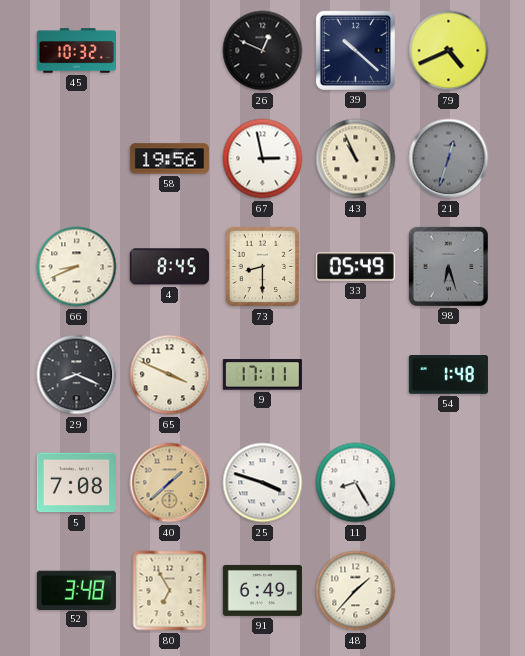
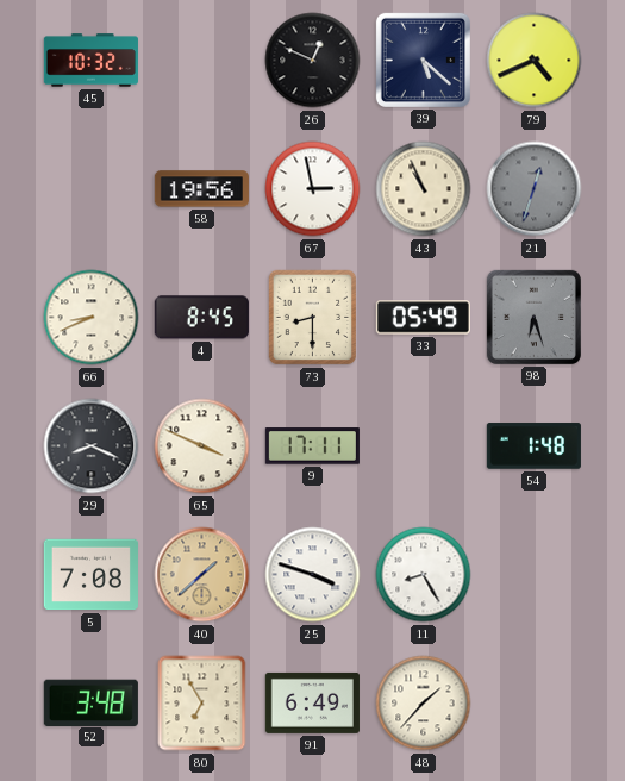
39: 10:22 -> 5:22 (423, 60)
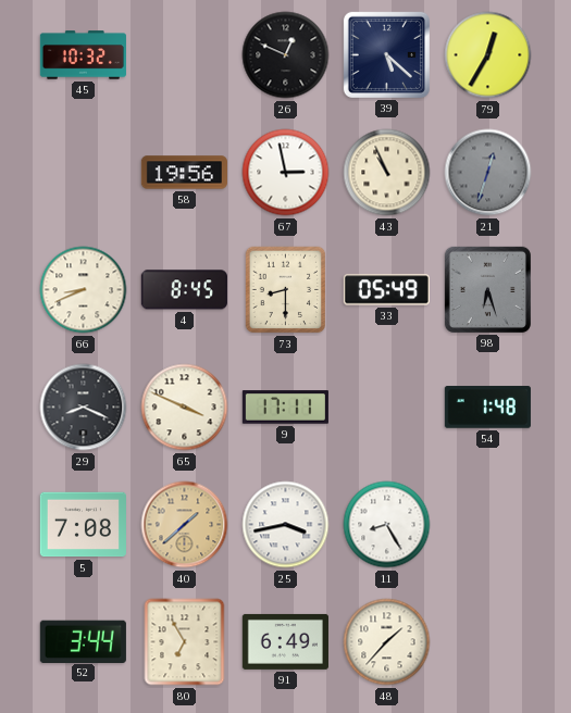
79: 4:41 -> 12:35 (488, 55)
25: 3:48 -> 3:43 (286, 525)
52: 3:48 -> 3:44 (83, 641)
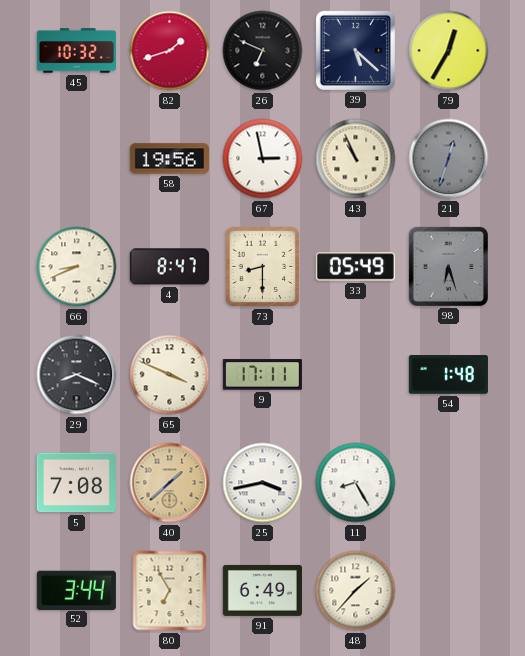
82: none -> 1:42 (170, 51)
26: 12:49 -> 6:49 (263, 51)
4: 8:45 -> 8:47 (169, 267)
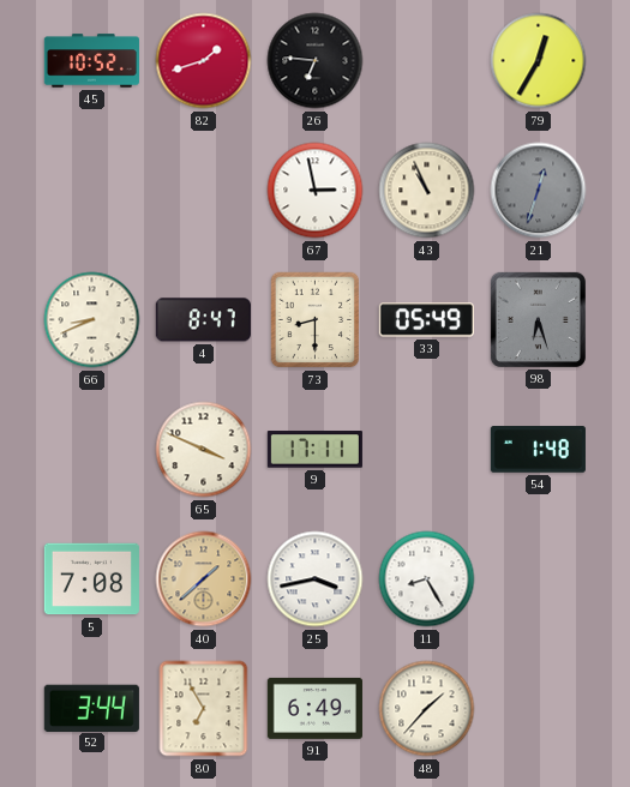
45: 10:32 -> 10:52 (91, 61)
26: 6:49 -> 6:46 (316, 61)
39: 5:22 -> none (355, 50)
58: 19:56 -> none (169, 159)
29: 8:19 -> none (77, 375)
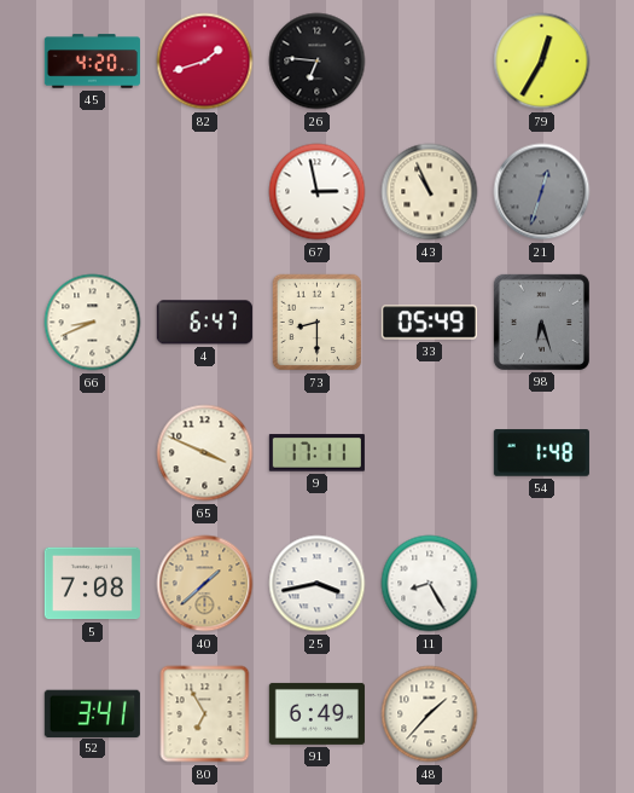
45: 10:52 -> 4:20 (92, 62)
4: 8:47 -> 6:47 (204, 323)
52: 3:44 -> 3:41 (92, 713)
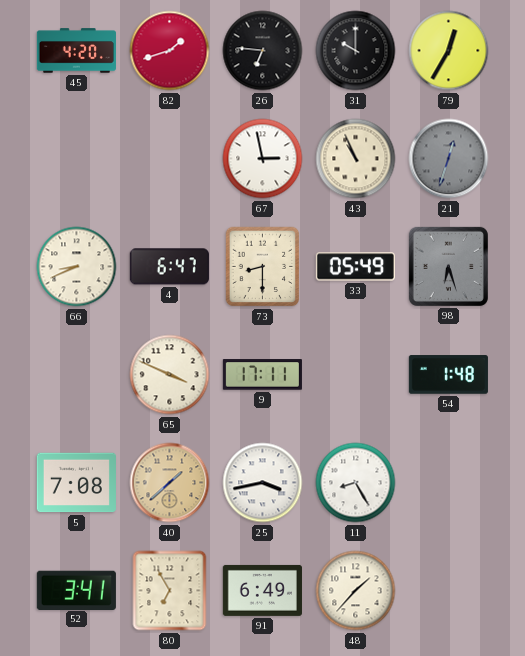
31: none -> 10:00 (356, 51)
